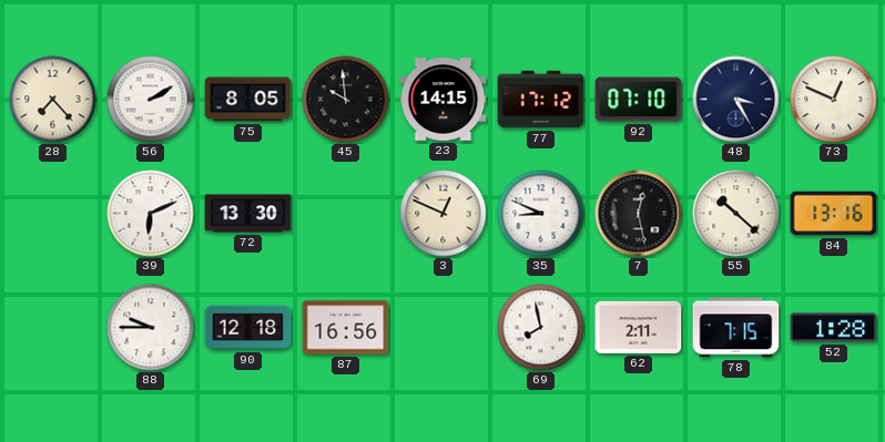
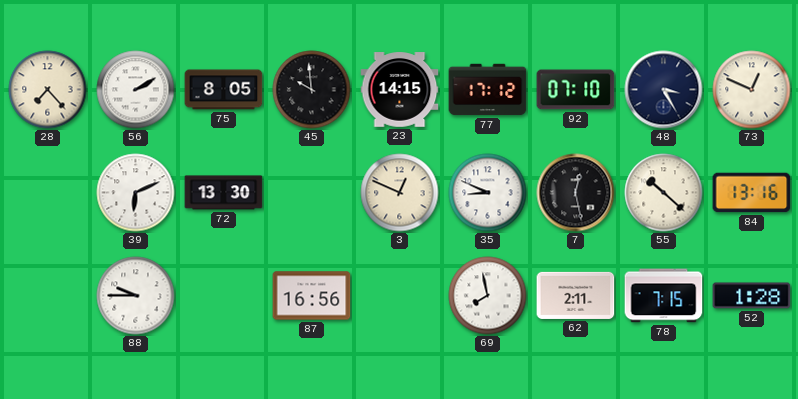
90: 12:18 -> none (248, 328)
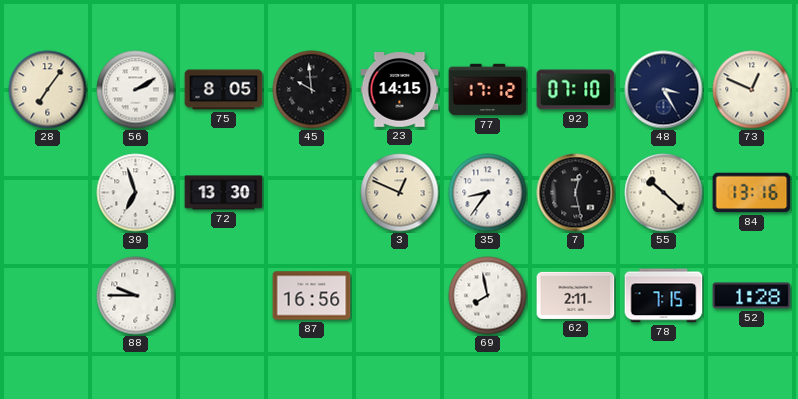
28: 7:23 -> 7:06 (48, 90)
39: 6:11 -> 6:57 (136, 193)
35: 8:49 -> 8:36 (488, 193)
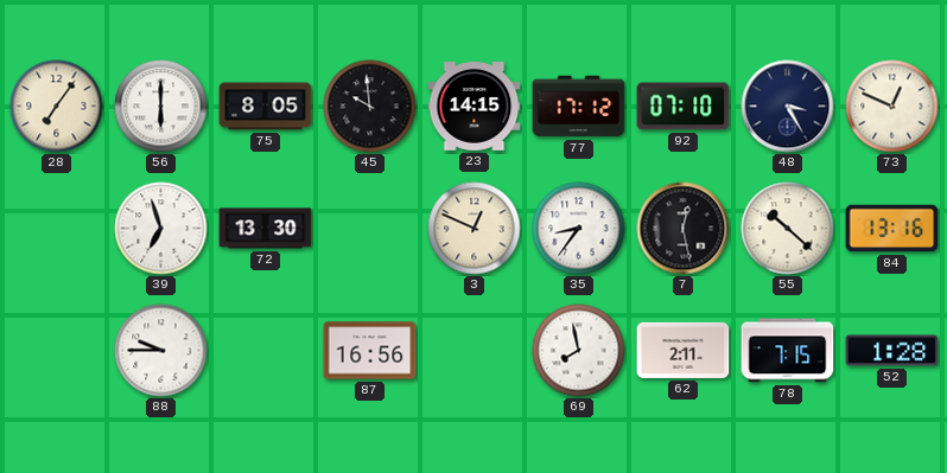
56: 2:10 -> 6:00 (161, 107)
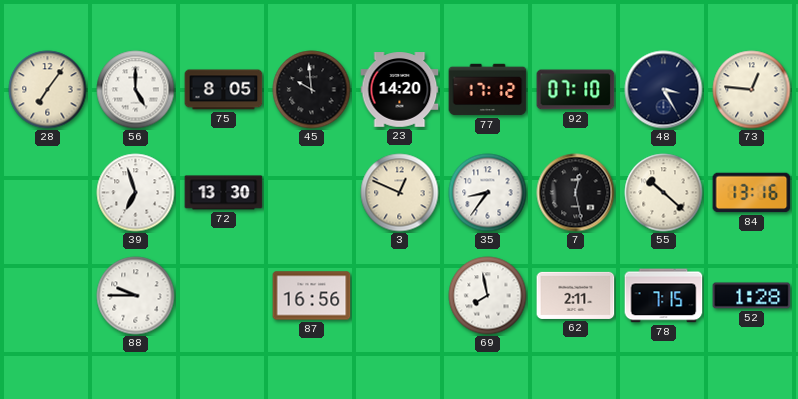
56: 6:00 -> 5:00 (136, 90)
23: 14:15 -> 14:20 (400, 90)
73: 12:49 -> 12:46 (752, 90)
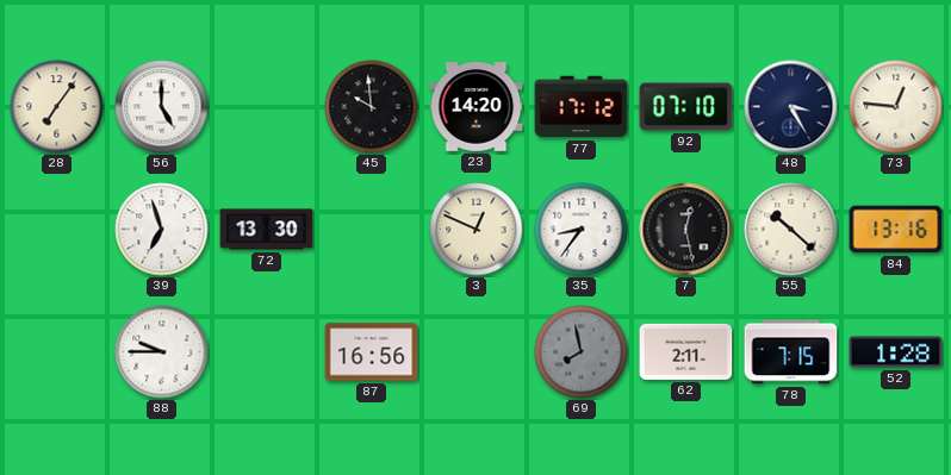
75: 8:05 -> none (224, 90)
69 dial: white -> grey (582, 352)
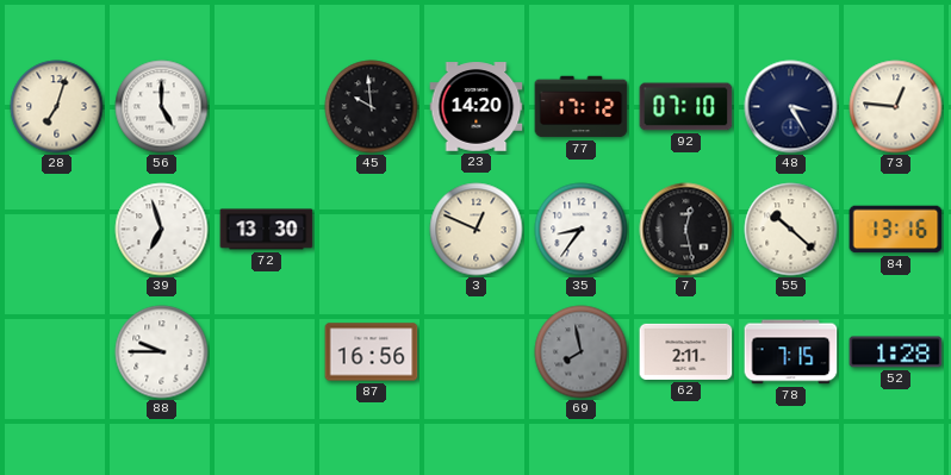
28: 7:06 -> 7:03 (57, 107)
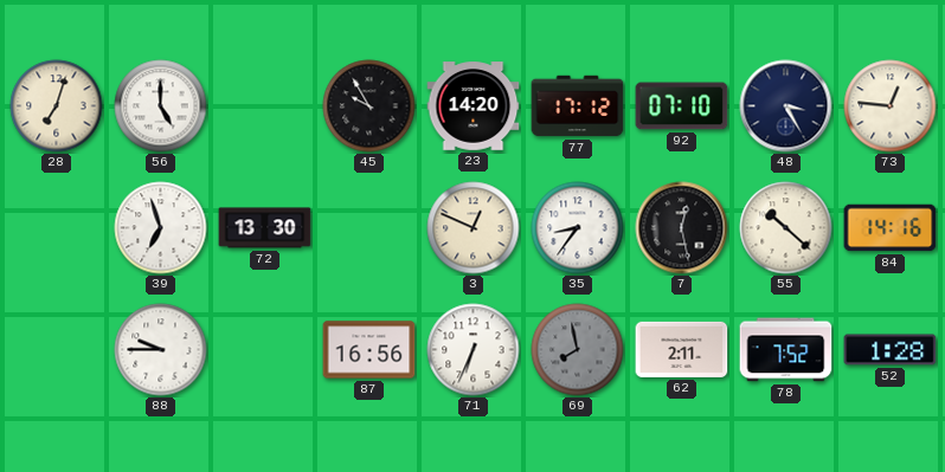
45: 9:59 -> 9:55 (369, 106)
84: 13:16 -> 14:16 (891, 228)
71: none -> 6:34 (474, 350)
78: 7:15 -> 7:52 (786, 350)
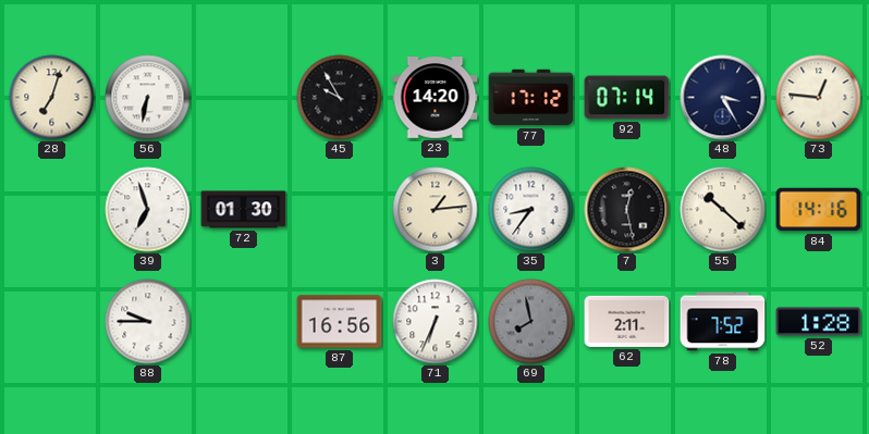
56: 5:00 -> 6:32 (148, 98)
92: 07:10 -> 07:14 (627, 98)
72: 13:30 -> 01:30 (244, 210)
3: 12:49 -> 1:14 (436, 210)
